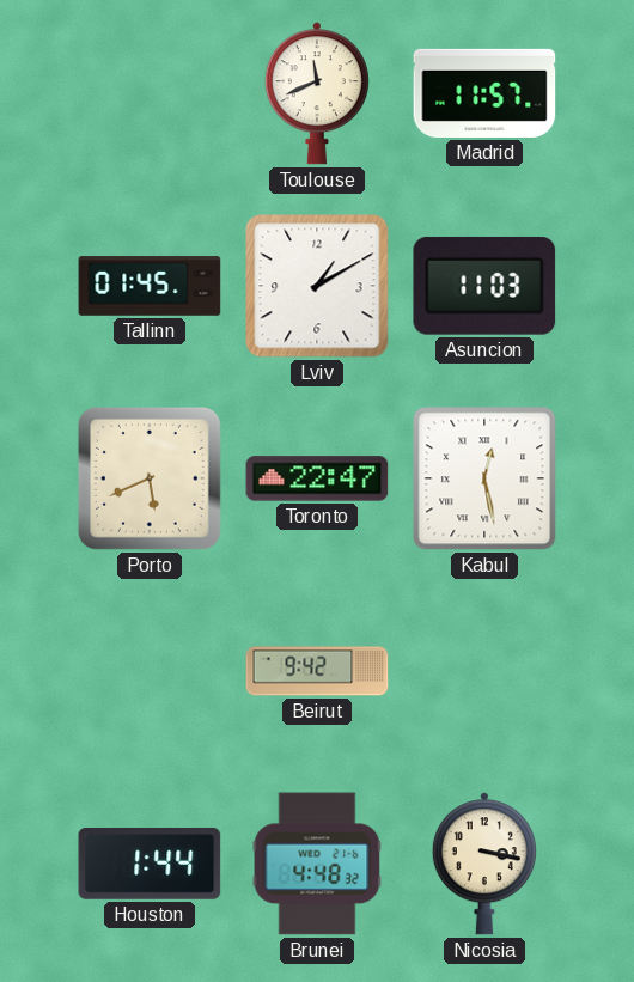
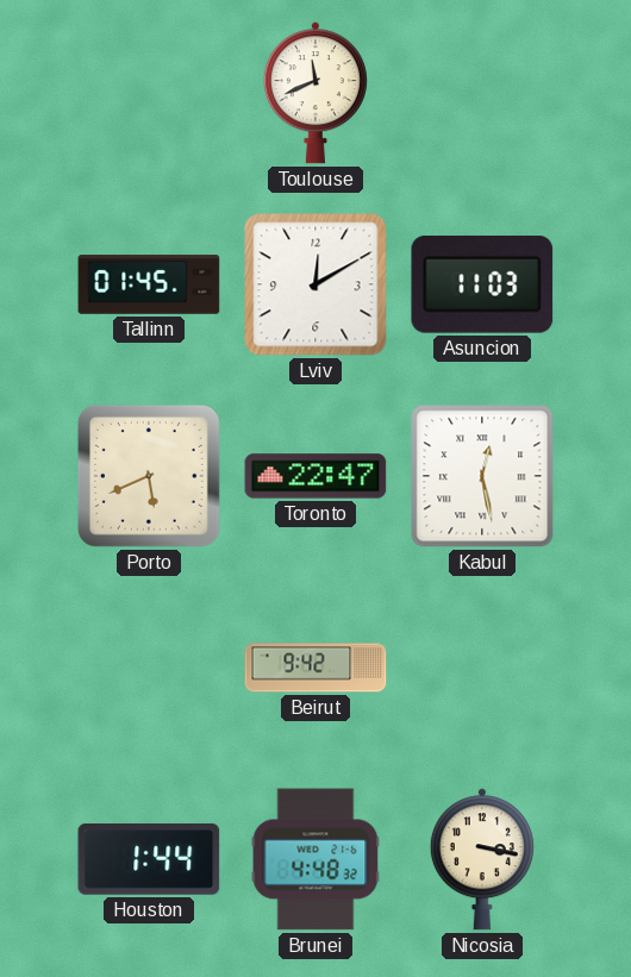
Madrid: 11:57 -> none (484, 93)
Lviv: 1:10 -> 12:10 (315, 284)
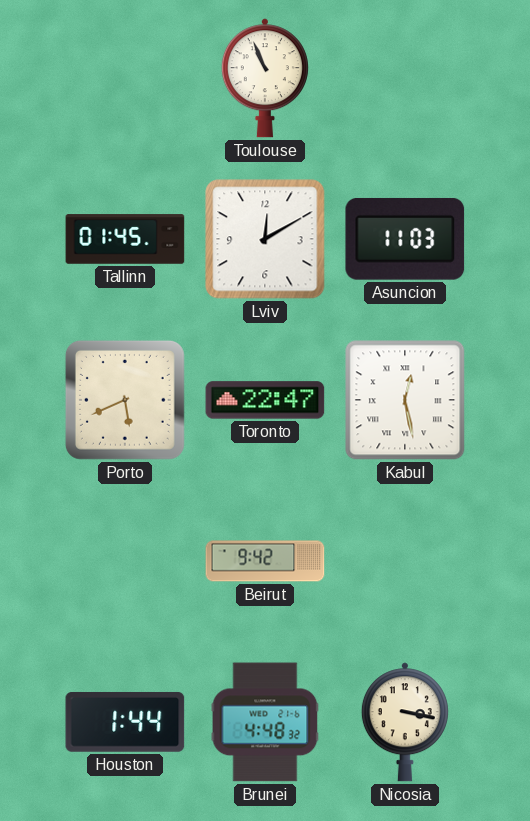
Toulouse: 11:41 -> 10:56 (265, 78)
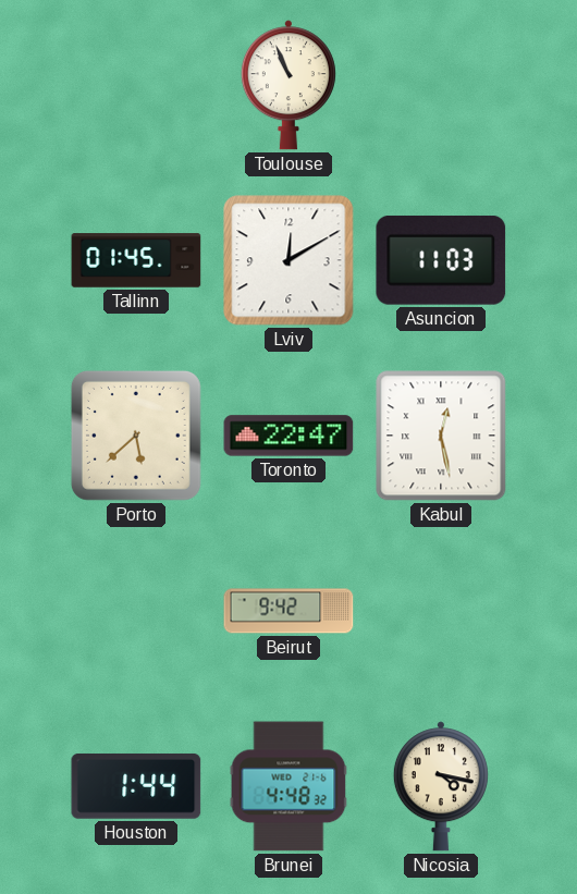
Porto: 5:41 -> 5:38 (136, 436)
Nicosia: 3:17 -> 4:17 (441, 786)
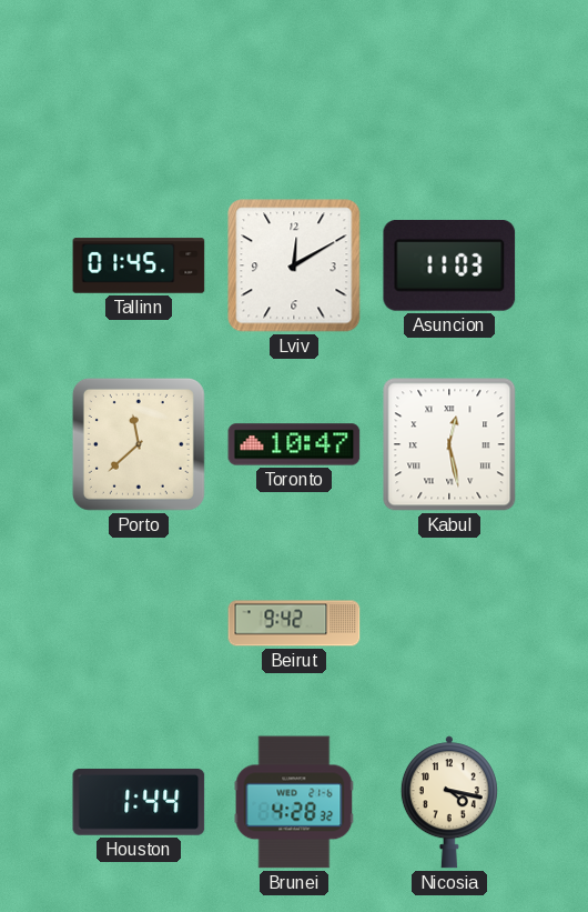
Toulouse: 10:56 -> none (288, 85)
Porto: 5:38 -> 11:38 (139, 444)
Toronto: 22:47 -> 10:47 (294, 444)
Brunei: 4:48 -> 4:28 (294, 802)
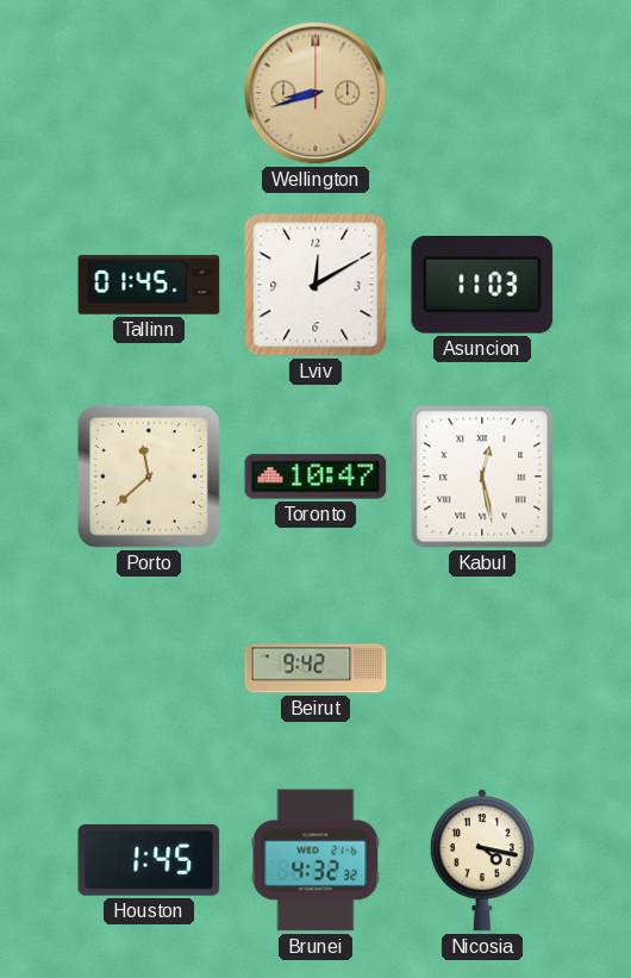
Wellington: none -> 8:42 (315, 93)
Houston: 1:44 -> 1:45 (149, 860)
Brunei: 4:28 -> 4:32 (315, 860)
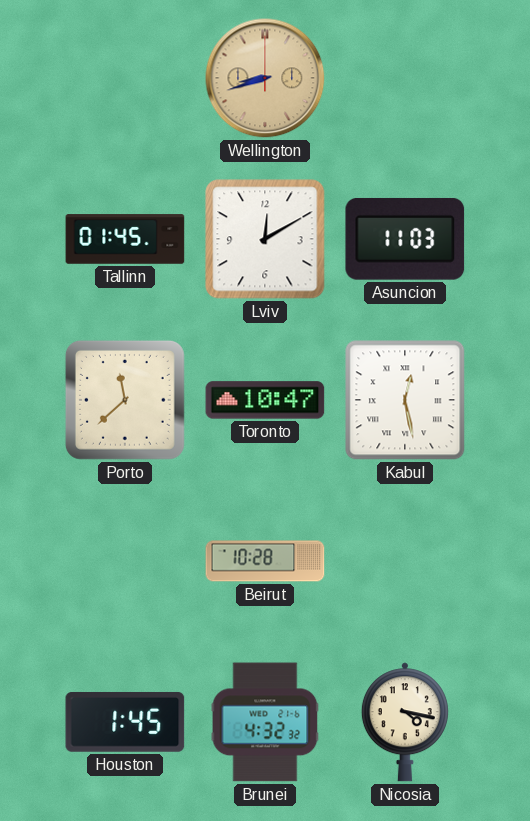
Beirut: 9:42 -> 10:28 (265, 561)
